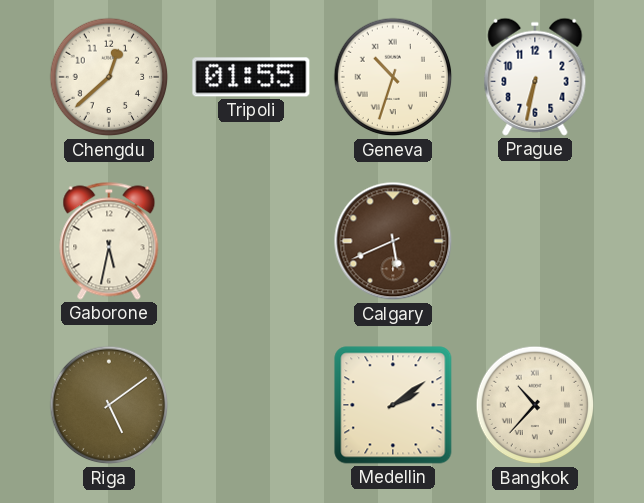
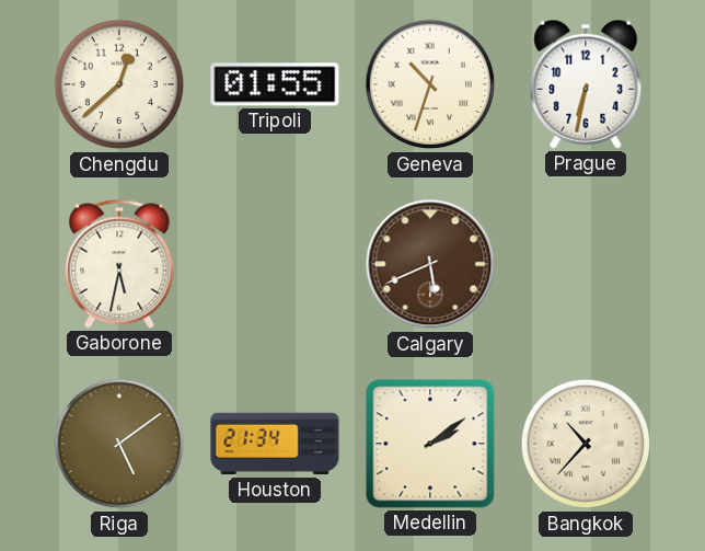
Houston: none -> 21:34 (275, 444)
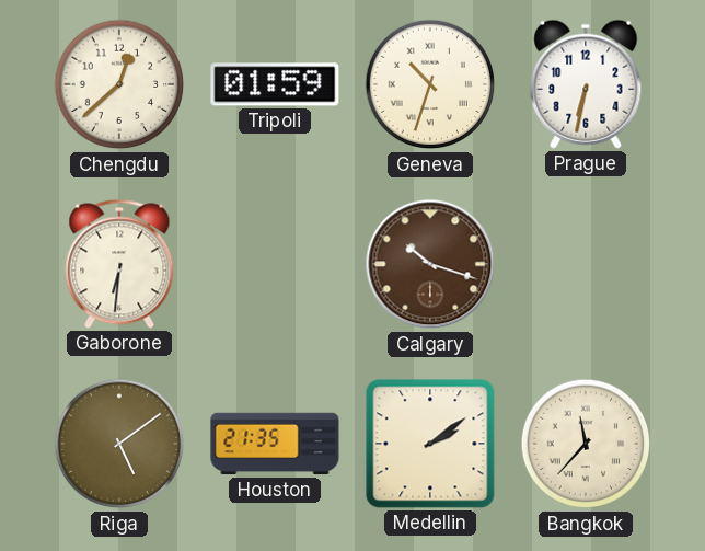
Tripoli: 01:55 -> 01:59 (275, 84)
Gaborone: 5:32 -> 6:31 (119, 264)
Calgary: 5:41 -> 10:18 (430, 264)
Houston: 21:34 -> 21:35 (275, 444)
Bangkok: 10:37 -> 11:37 (586, 444)
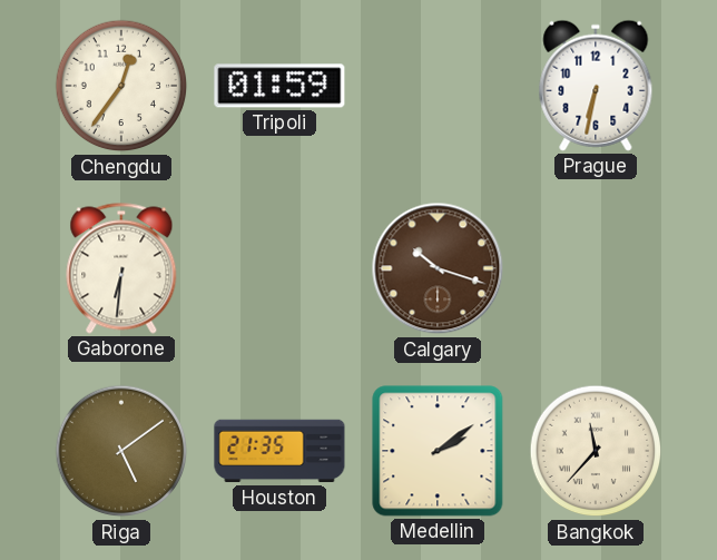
Chengdu: 12:38 -> 12:36 (121, 86)
Geneva: 10:33 -> none (430, 84)
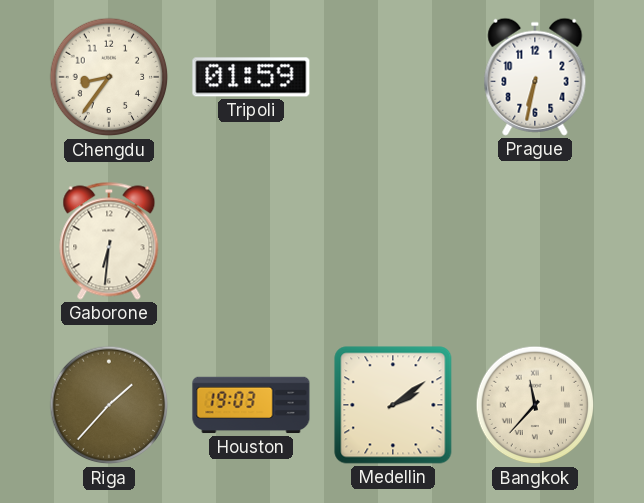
Chengdu: 12:36 -> 8:36 (109, 77)
Calgary: 10:18 -> none (438, 268)
Riga: 5:09 -> 1:37 (109, 405)
Houston: 21:35 -> 19:03 (251, 405)
